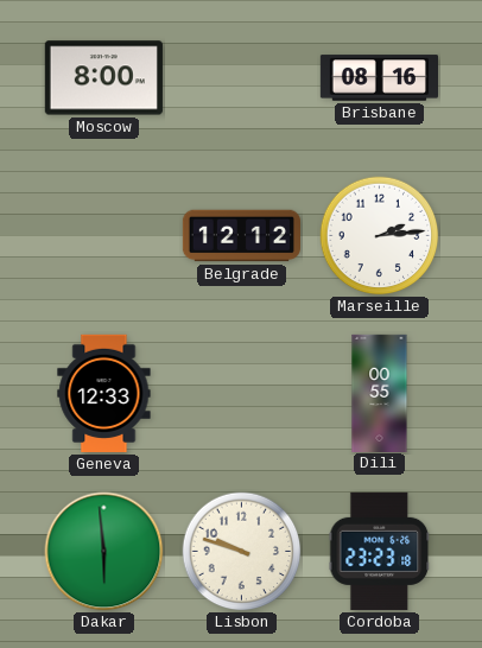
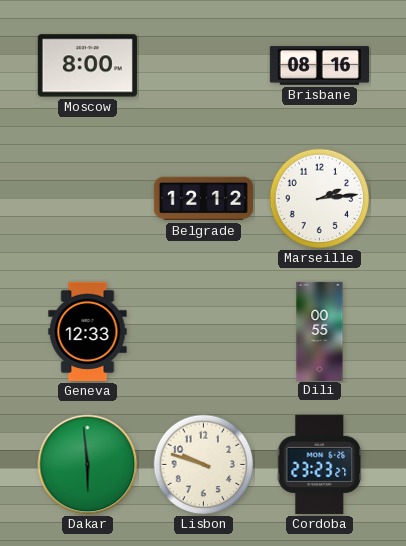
Cordoba: 23:23:18 -> 23:23:27 (320, 464)
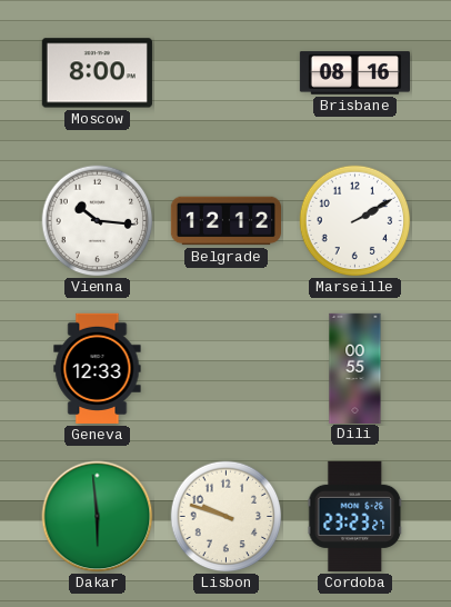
Vienna: none -> 10:16 (98, 221)
Marseille: 2:14 -> 2:10 (355, 221)
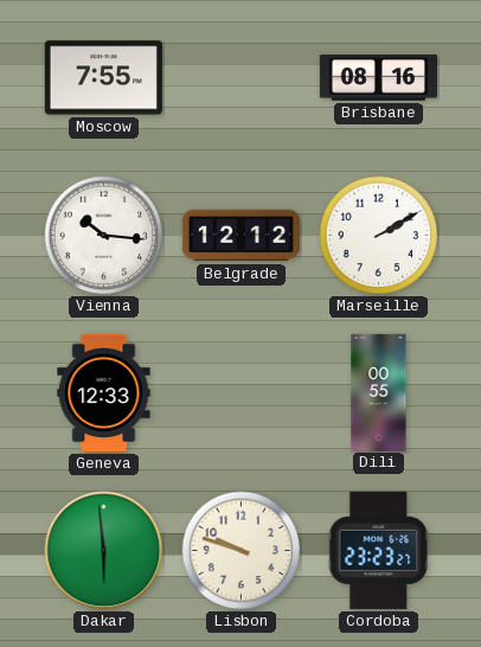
Moscow: 8:00 -> 7:55 (103, 78)
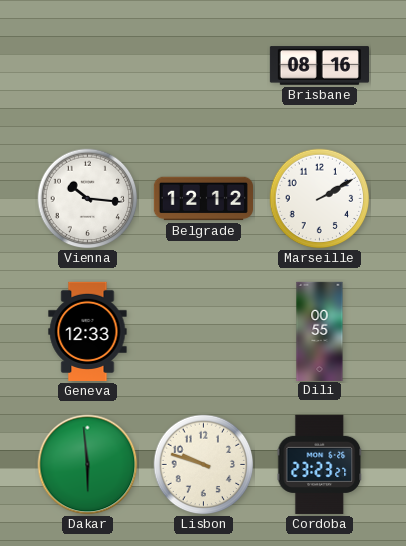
Moscow: 7:55 -> none (103, 78)
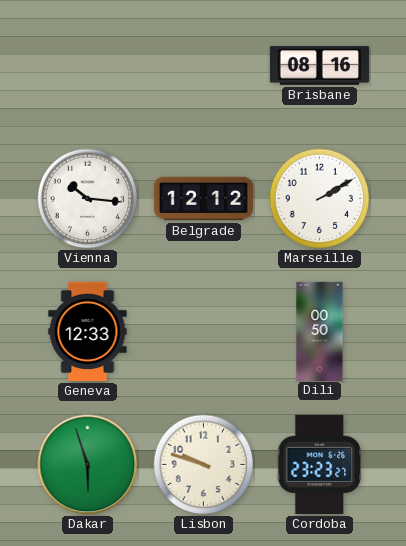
Dili: 00:55 -> 00:50 (320, 331)
Dakar: 5:59 -> 5:57 (88, 465)
